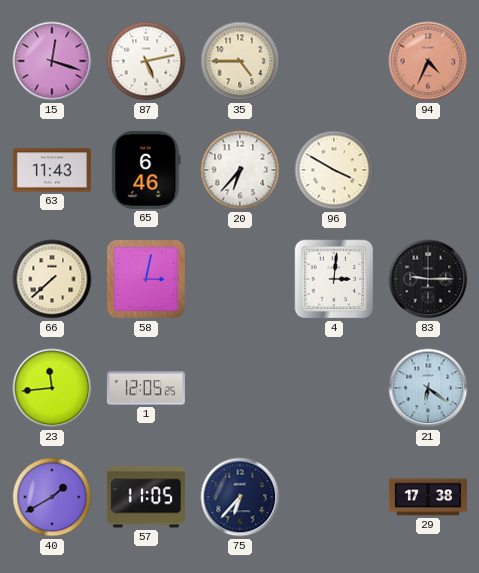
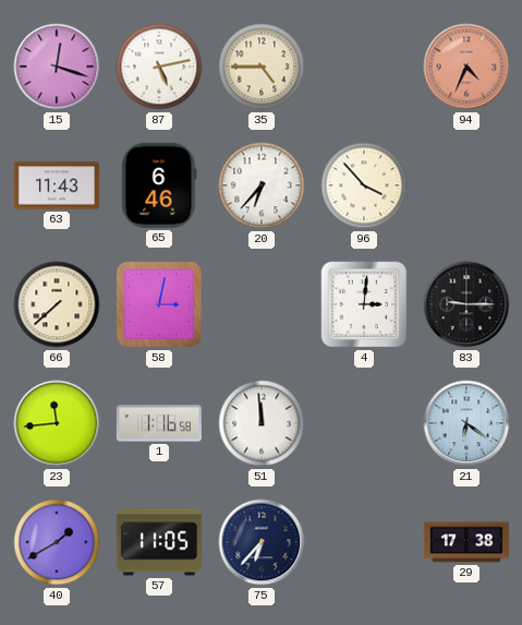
96: 3:50 -> 3:53 (364, 185)
1: 12:05 -> 1:16 (159, 423)
51: none -> 11:59 (262, 423)
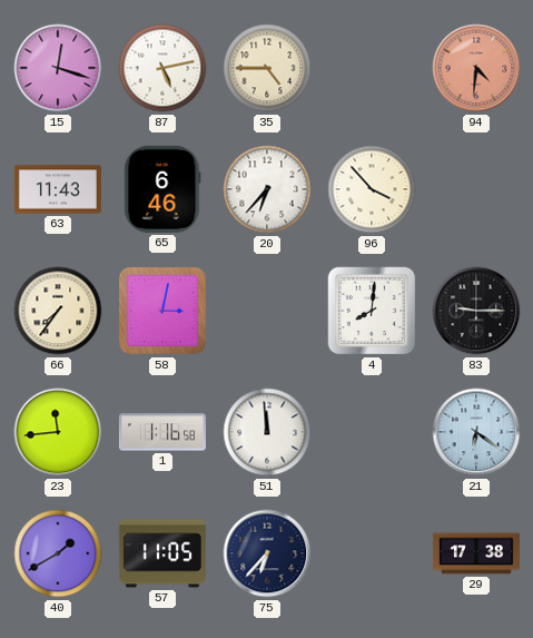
94: 4:34 -> 4:31 (476, 68)
66: 7:38 -> 7:36 (58, 311)
4: 3:01 -> 8:01 (372, 311)
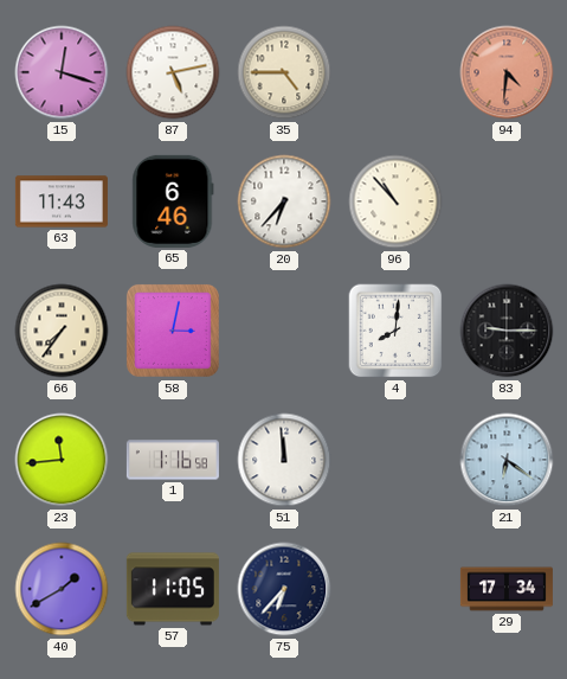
96: 3:53 -> 10:53 (395, 201)
29: 17:38 -> 17:34 (507, 589)
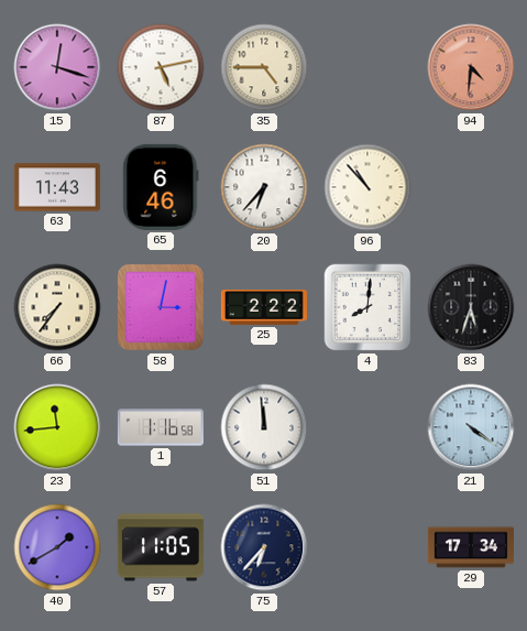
25: none -> 2:22 (264, 308)
83: 9:15 -> 5:33 (471, 307)
21: 6:21 -> 4:21 (471, 427)
